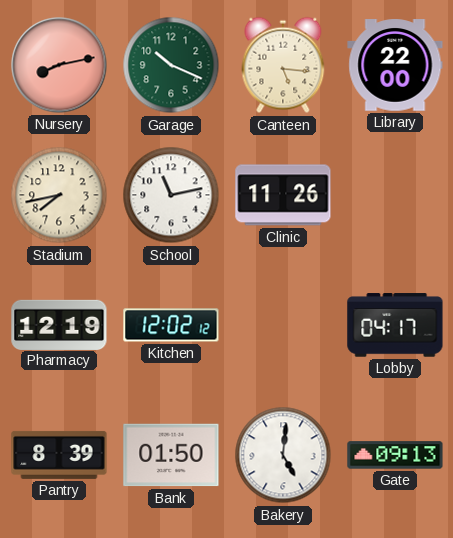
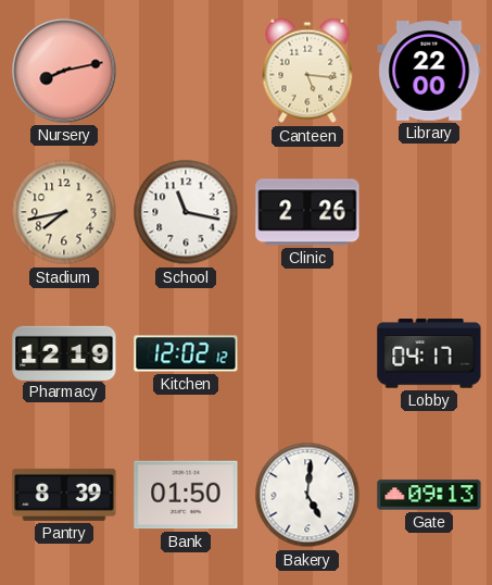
Garage: 10:19 -> none (171, 65)
School: 11:13 -> 11:17 (186, 212)
Clinic: 11:26 -> 2:26 (307, 212)
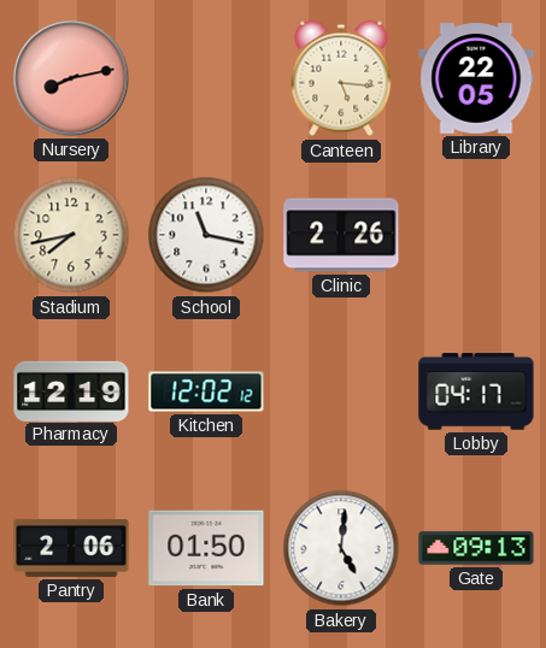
Library: 22:00 -> 22:05 (476, 78)
Pantry: 8:39 -> 2:06 (71, 548)
